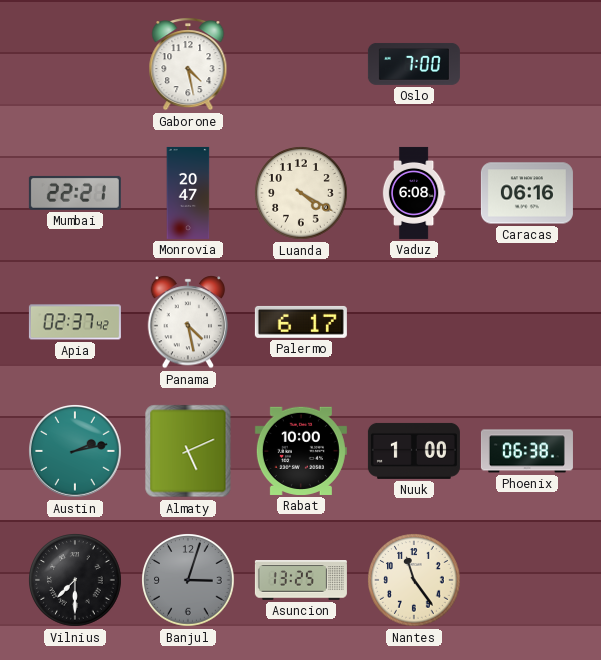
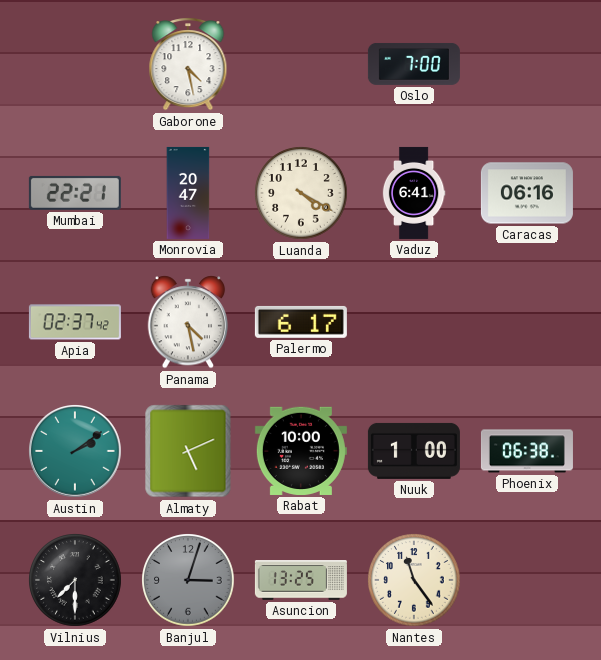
Vaduz: 6:08 -> 6:41 (414, 193)
Austin: 2:13 -> 2:09 (76, 452)
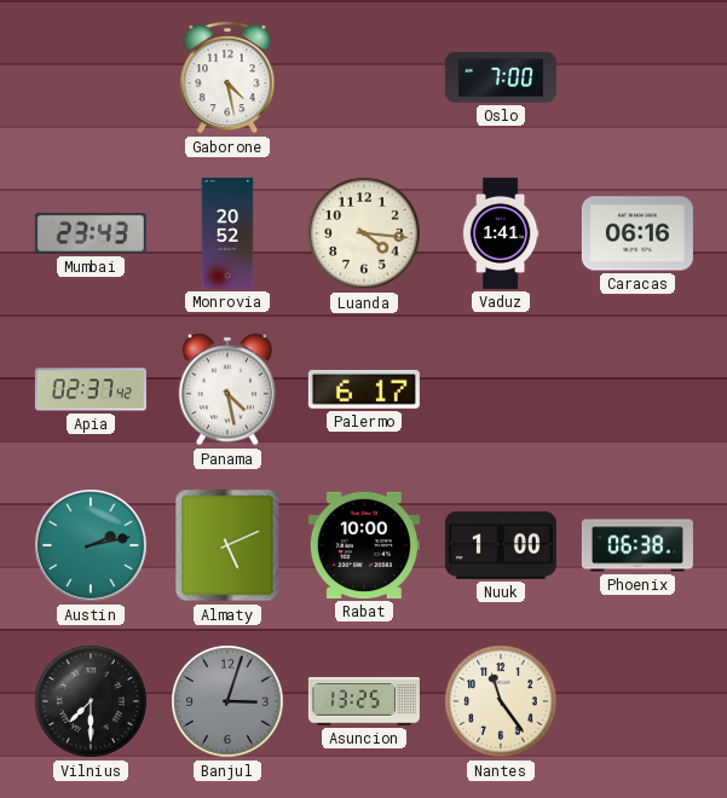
Mumbai: 22:21 -> 23:43 (91, 233)
Monrovia: 20:47 -> 20:52 (227, 233)
Luanda: 4:20 -> 4:16 (364, 233)
Vaduz: 6:41 -> 1:41 (501, 233)
Austin: 2:09 -> 2:13 (92, 547)
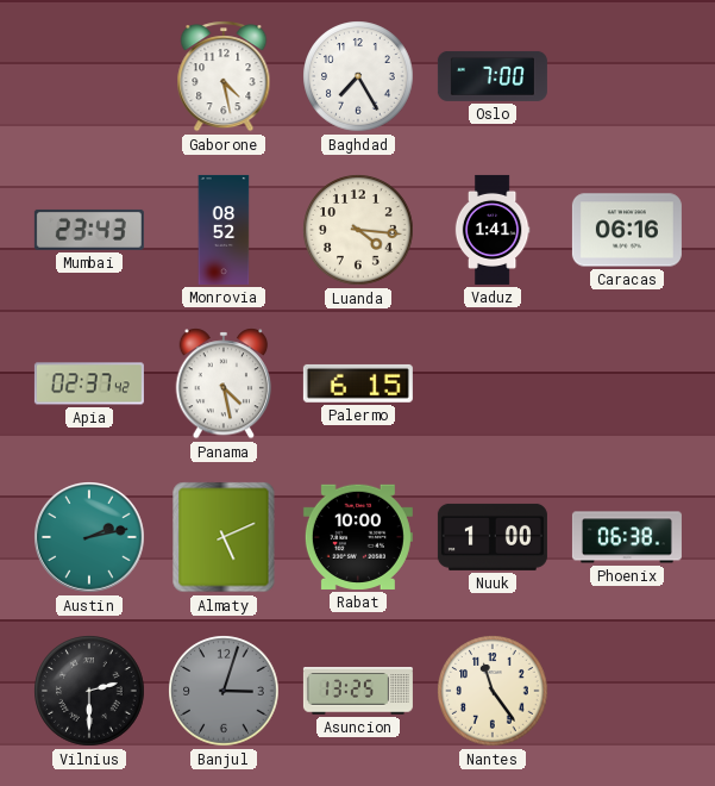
Baghdad: none -> 7:25 (358, 76)
Monrovia: 20:52 -> 08:52 (224, 230)
Palermo: 6:17 -> 6:15 (358, 383)
Vilnius: 7:30 -> 2:30 (89, 691)
